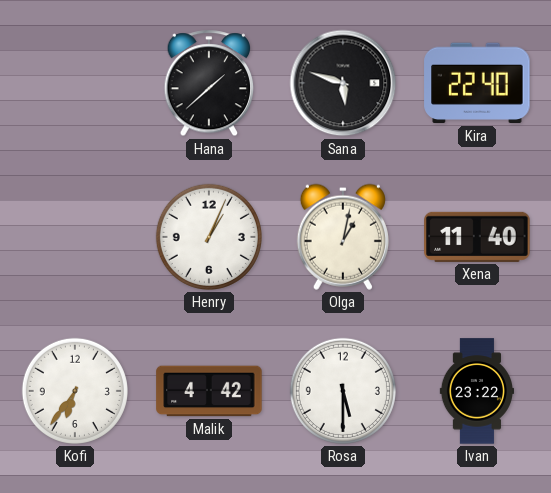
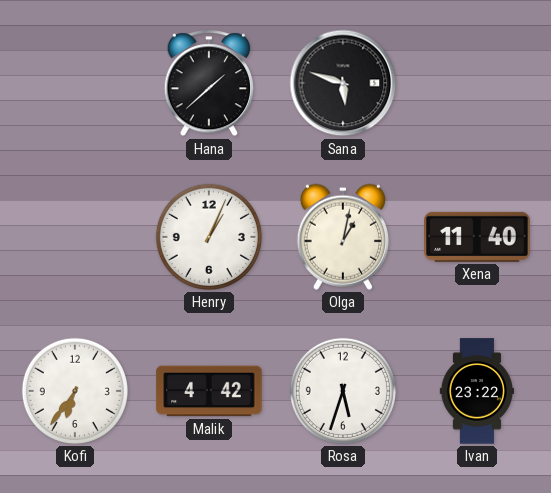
Kira: 22:40 -> none (477, 83)
Rosa: 5:30 -> 5:33 (343, 391)
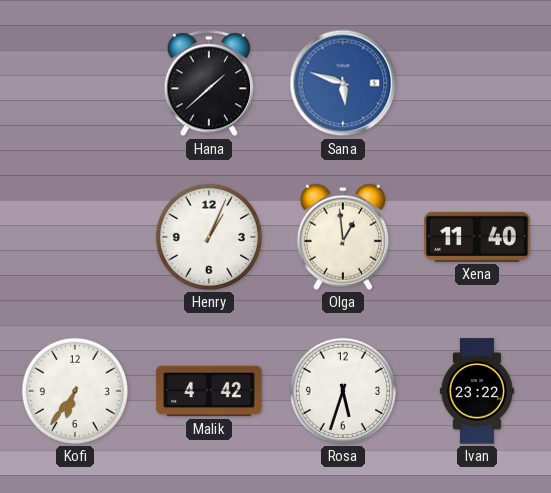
Sana dial: black -> blue (343, 83)
Olga: 1:02 -> 12:59 (343, 237)
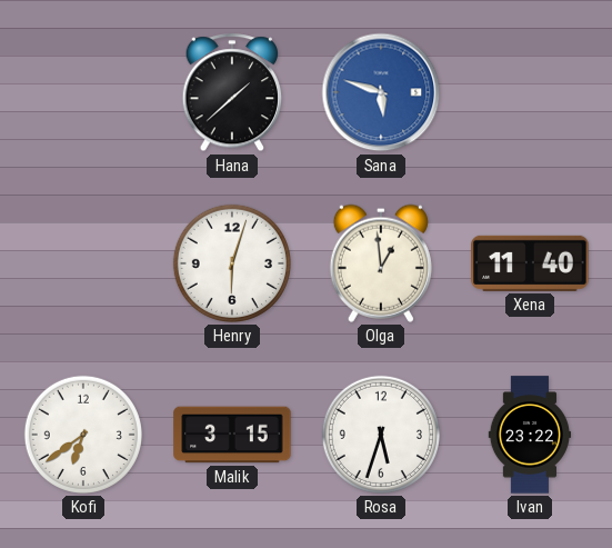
Henry: 1:04 -> 6:03 (232, 263)
Kofi: 6:36 -> 6:39 (83, 435)
Malik: 4:42 -> 3:15 (232, 435)
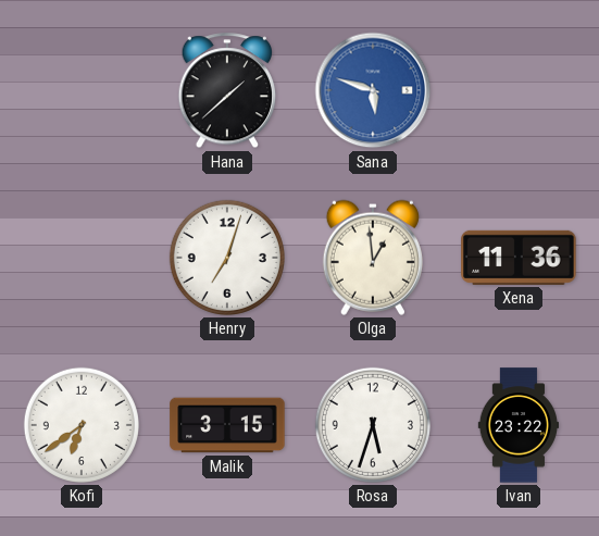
Henry: 6:03 -> 7:03 (227, 258)
Xena: 11:40 -> 11:36 (519, 258)
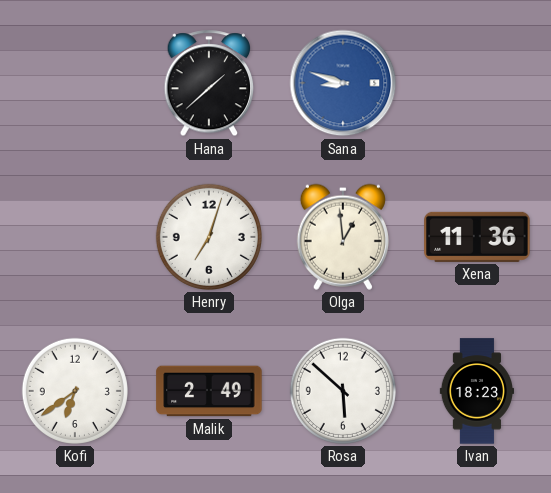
Sana: 5:48 -> 8:48 (343, 83)
Malik: 3:15 -> 2:49 (209, 391)
Rosa: 5:33 -> 5:52 (343, 391)
Ivan: 23:22 -> 18:23 (476, 391)
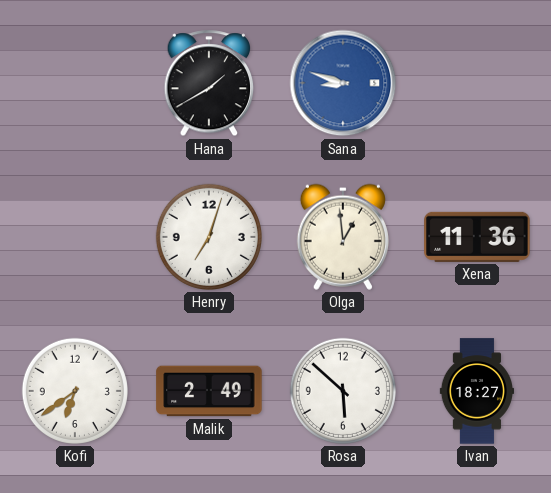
Hana: 1:38 -> 1:40 (209, 84)
Ivan: 18:23 -> 18:27 (476, 391)
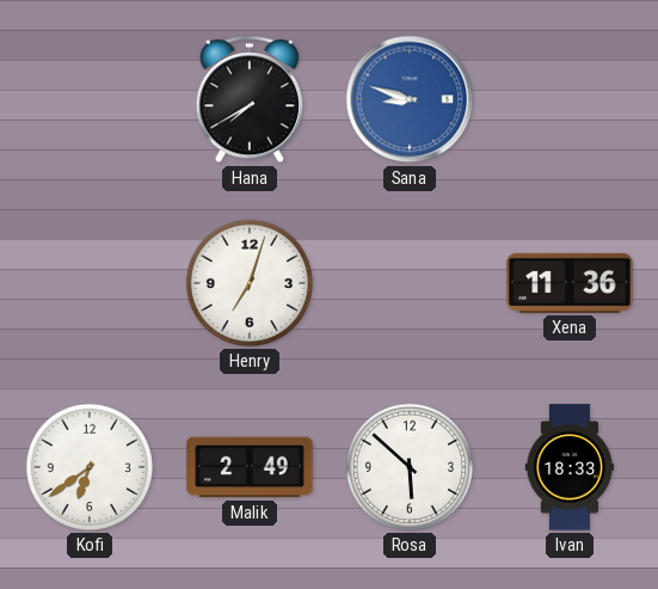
Hana: 1:40 -> 7:40 (250, 100)
Olga: 12:59 -> none (343, 237)
Ivan: 18:27 -> 18:33 (568, 467)
